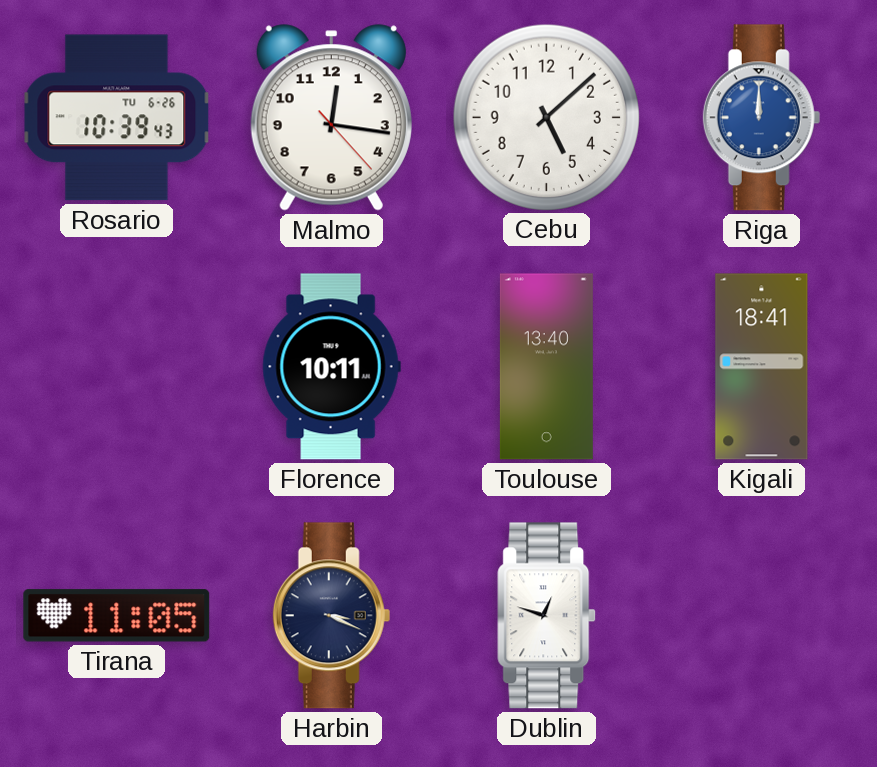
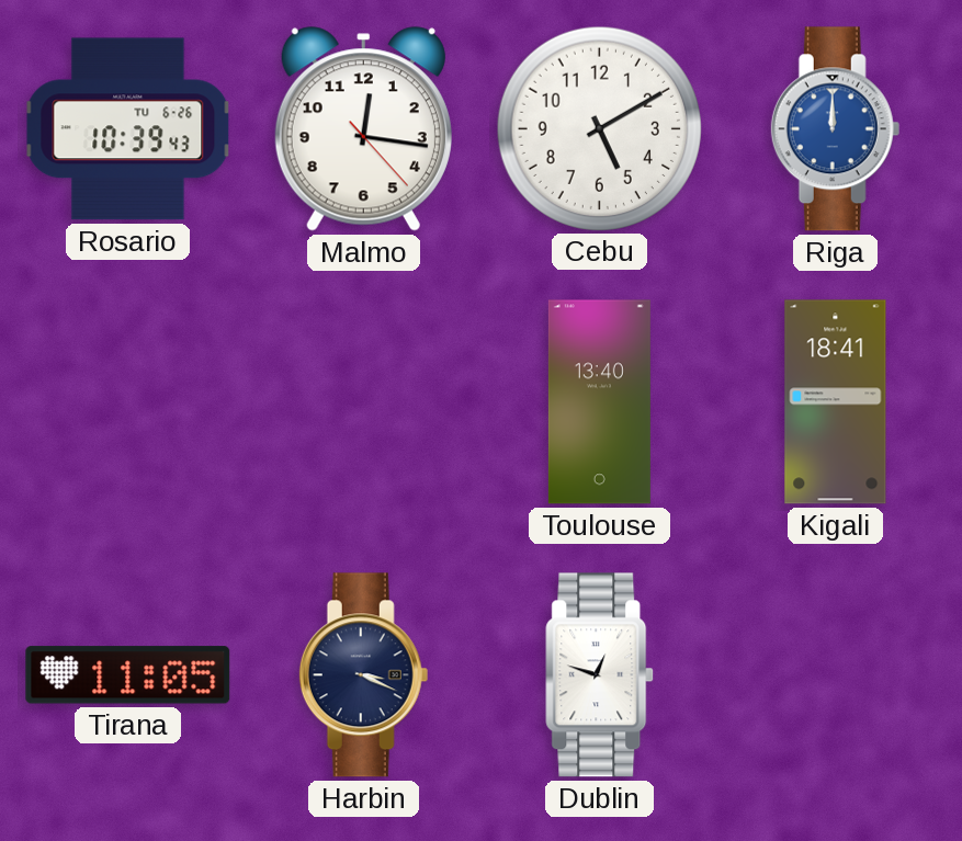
Cebu: 5:08 -> 5:10 (599, 128)
Florence: 10:11 -> none (331, 367)
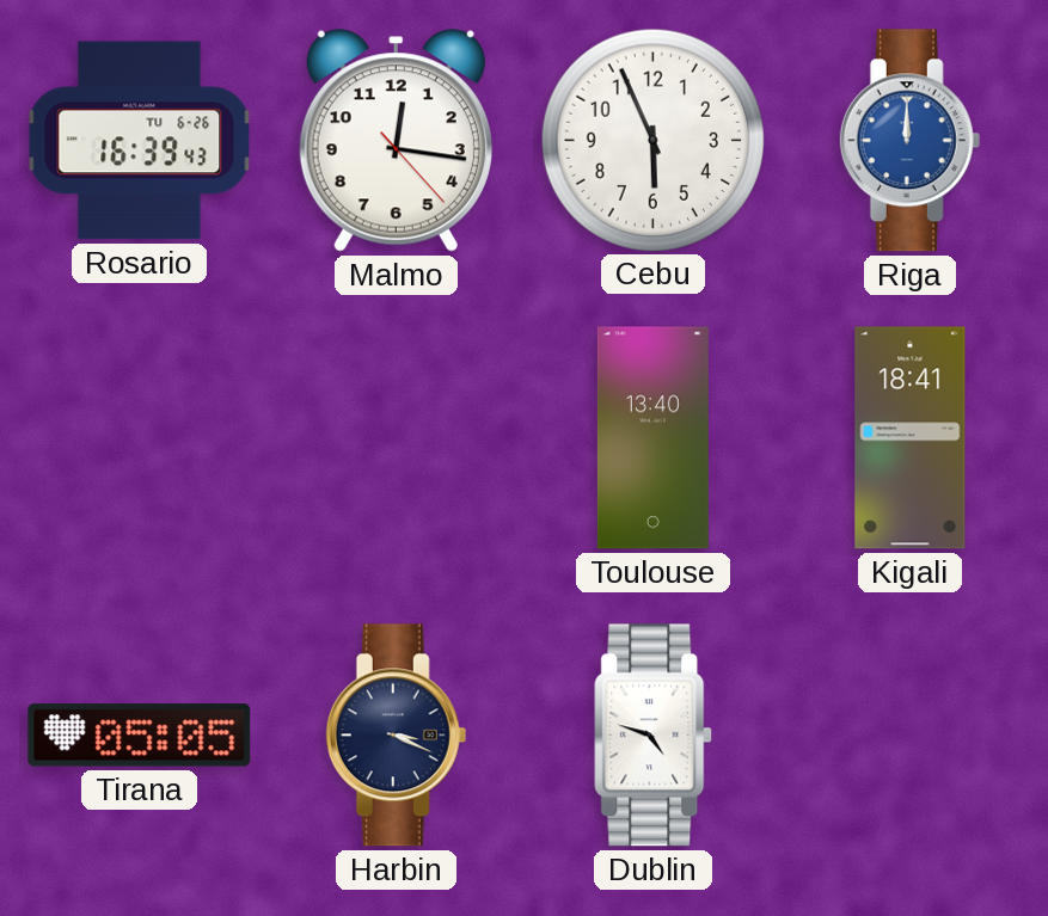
Rosario: 10:39 -> 16:39 (140, 141)
Cebu: 5:10 -> 5:56 (652, 140)
Tirana: 11:05 -> 05:05 (140, 736)
Dublin: 12:48 -> 4:48 (654, 736)
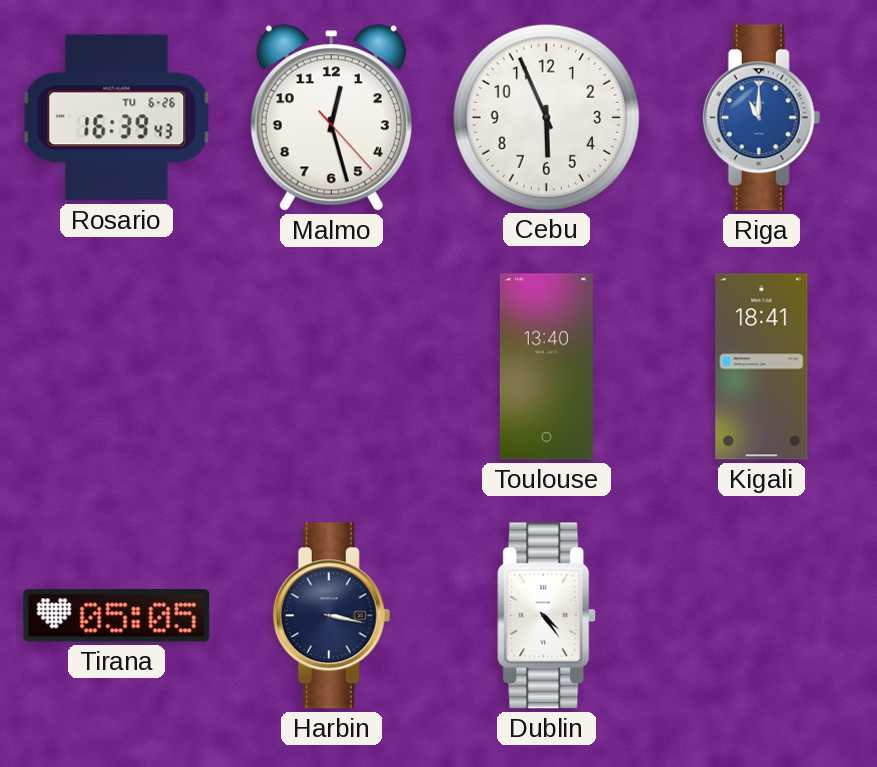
Malmo: 12:16 -> 12:27 (331, 118)
Riga: 12:00 -> 11:00 (762, 118)
Harbin: 3:19 -> 3:17 (332, 616)
Dublin: 4:48 -> 4:24 (547, 616)
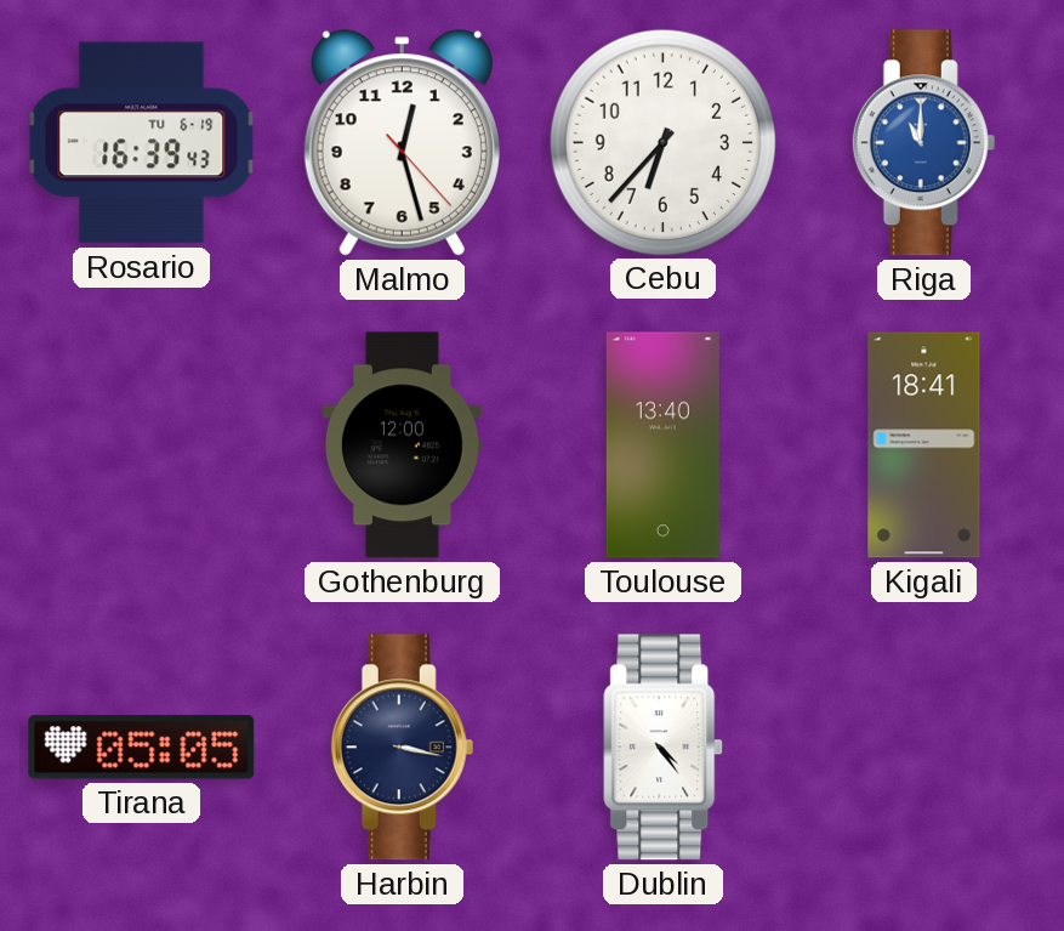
Rosario date: TU 6-26 -> TU 6-19 (142, 143)
Cebu: 5:56 -> 6:37 (662, 142)
Gothenburg: none -> 12:00 (402, 445)
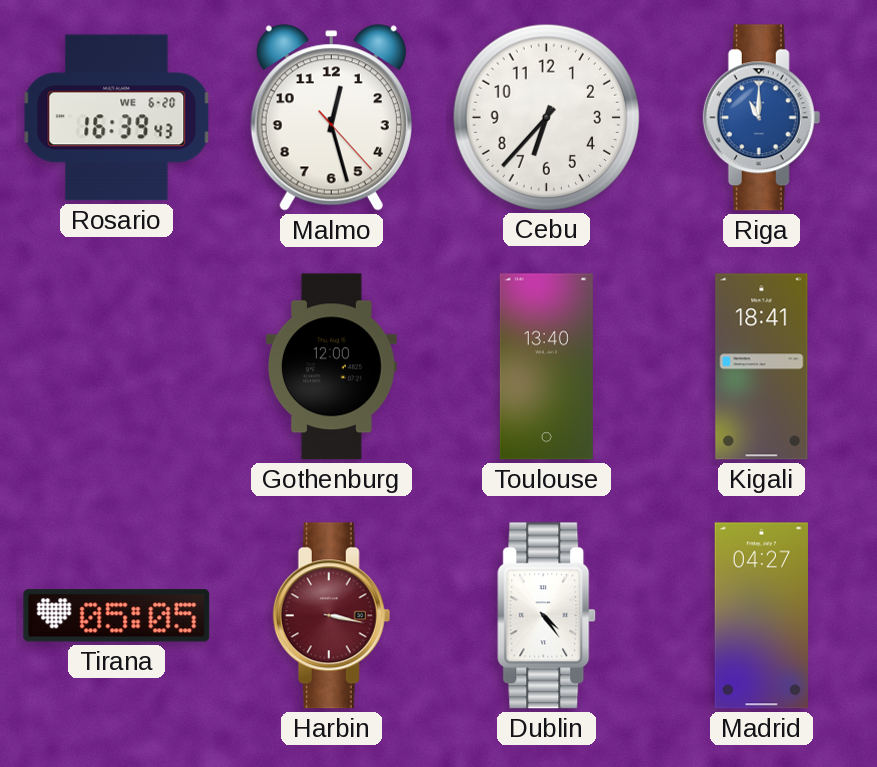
Rosario date: TU 6-19 -> WE 6-20 (117, 118)
Harbin dial: navy -> burgundy (332, 616)
Madrid: none -> 04:27 (761, 616)
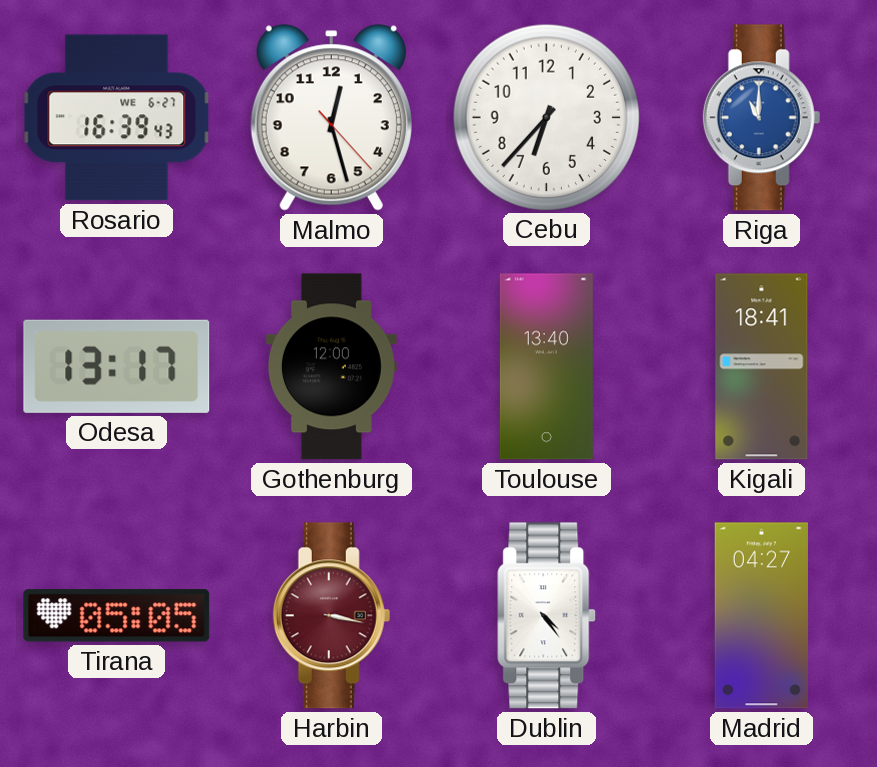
Rosario date: WE 6-20 -> WE 6-27 (117, 118)
Odesa: none -> 13:17 (117, 366)
